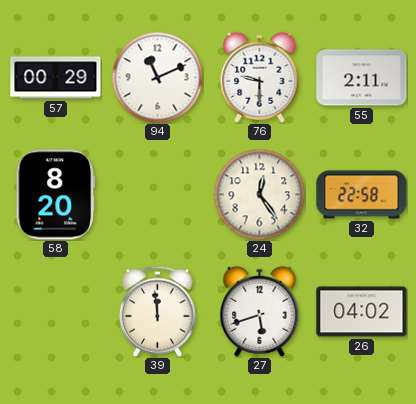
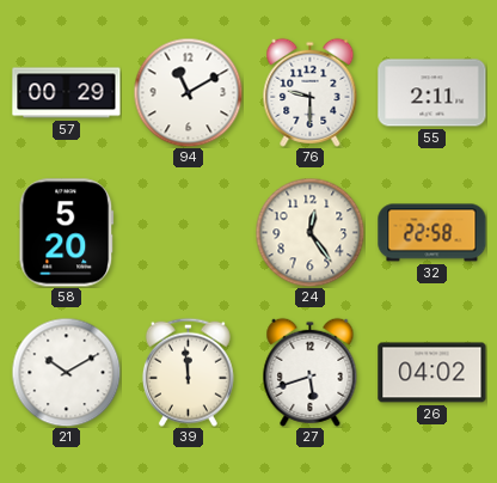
94: 11:11 -> 11:10 (188, 92)
58: 8:20 -> 5:20 (67, 233)
21: none -> 10:10 (66, 372)
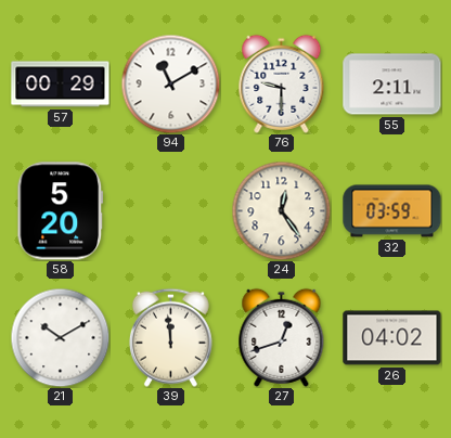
32: 22:58 -> 03:59 (392, 211)
27: 5:42 -> 12:42 (282, 337)
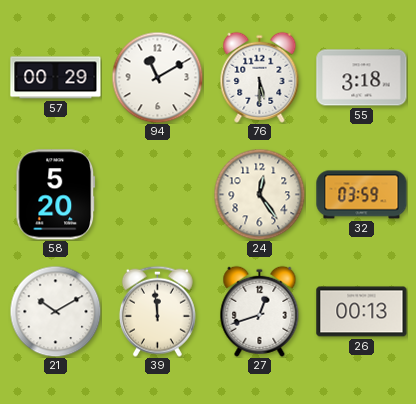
76: 9:30 -> 5:30 (260, 77)
55: 2:11 -> 3:18 (362, 78)
26: 04:02 -> 00:13 (362, 312)
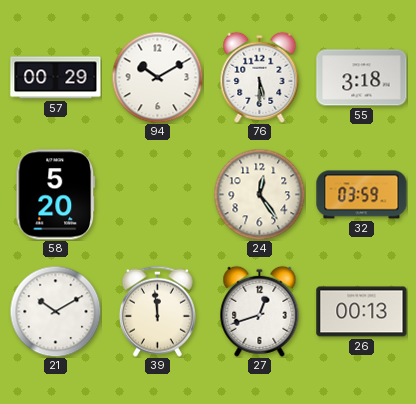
94: 11:10 -> 10:10 (157, 77)
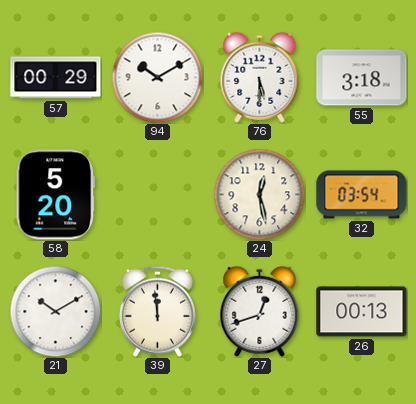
24: 12:24 -> 12:28 (259, 194)
32: 03:59 -> 03:54 (362, 195)
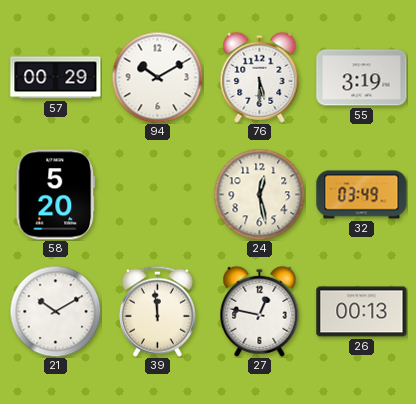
55: 3:18 -> 3:19 (362, 78)
32: 03:54 -> 03:49 (362, 195)
27: 12:42 -> 12:47 (260, 311)
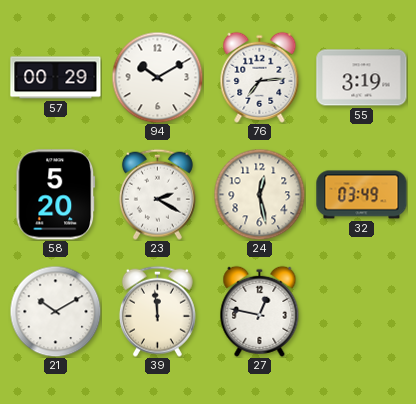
76: 5:30 -> 7:14 (260, 77)
23: none -> 2:20 (157, 194)
26: 00:13 -> none (362, 312)
